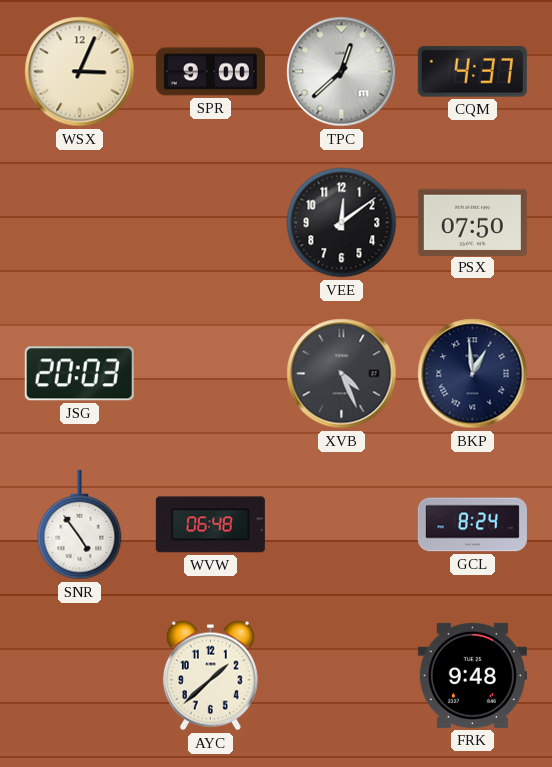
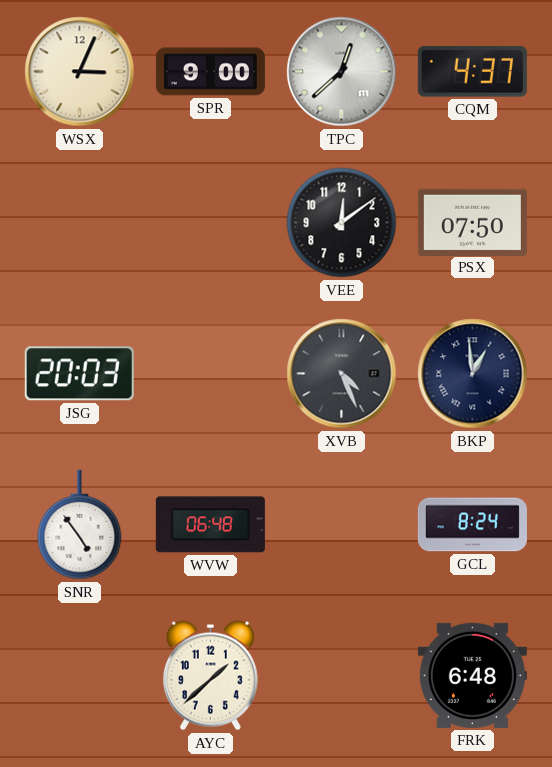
FRK: 9:48 -> 6:48 (472, 675)
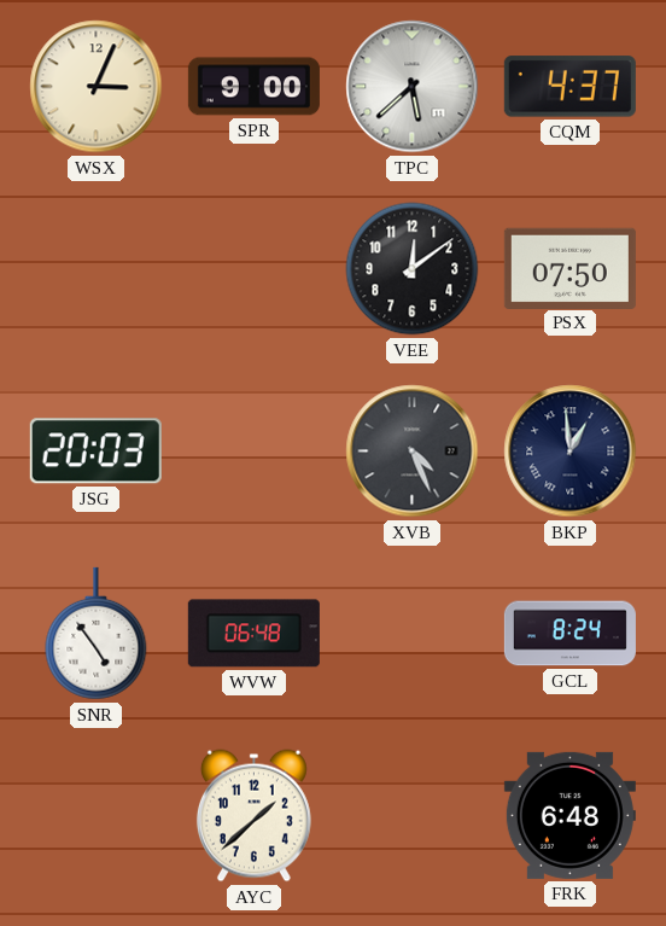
TPC: 12:38 -> 5:38 (413, 87)
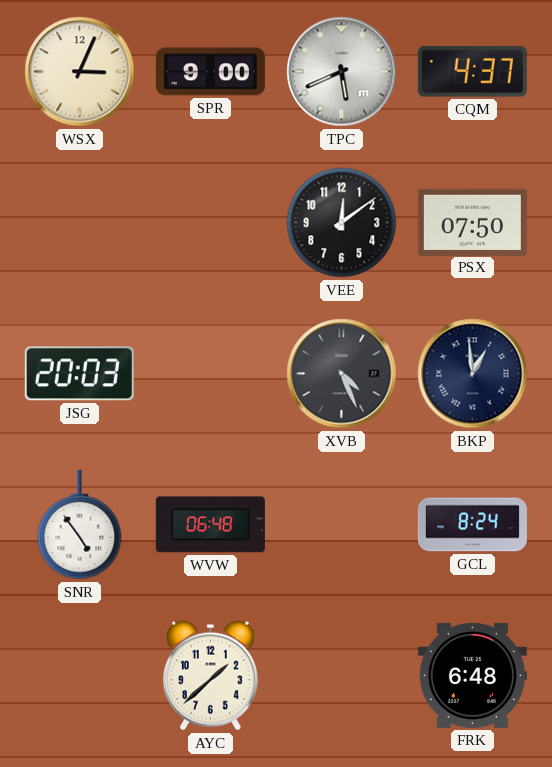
TPC: 5:38 -> 5:41 (342, 72)
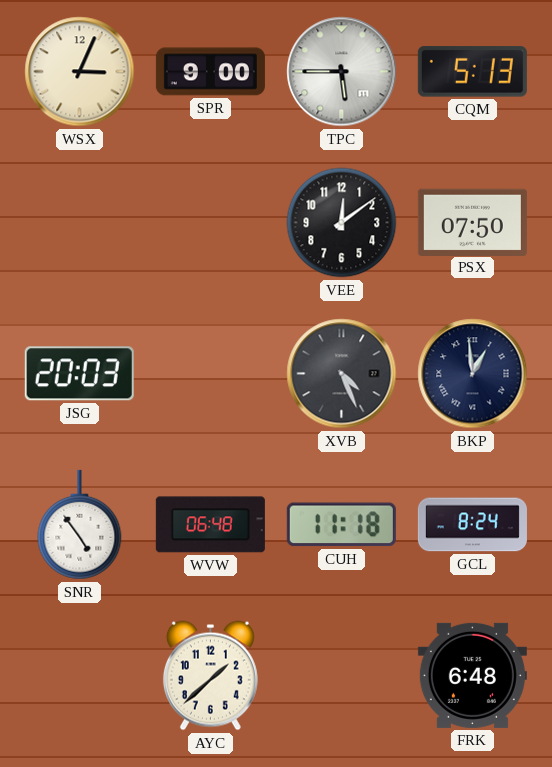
TPC: 5:41 -> 5:45 (342, 72)
CQM: 4:37 -> 5:13 (472, 72)
CUH: none -> 11:18 (341, 525)
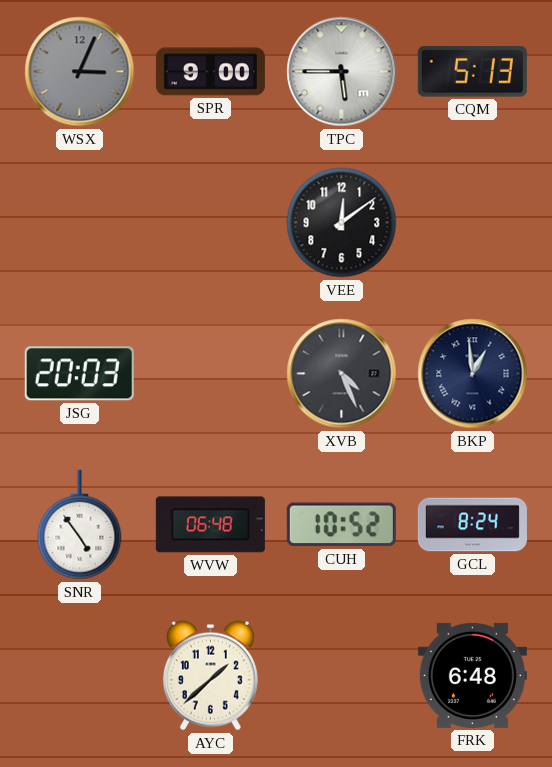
WSX dial: cream -> grey (80, 72)
PSX: 07:50 -> none (472, 222)
CUH: 11:18 -> 10:52 (341, 525)
